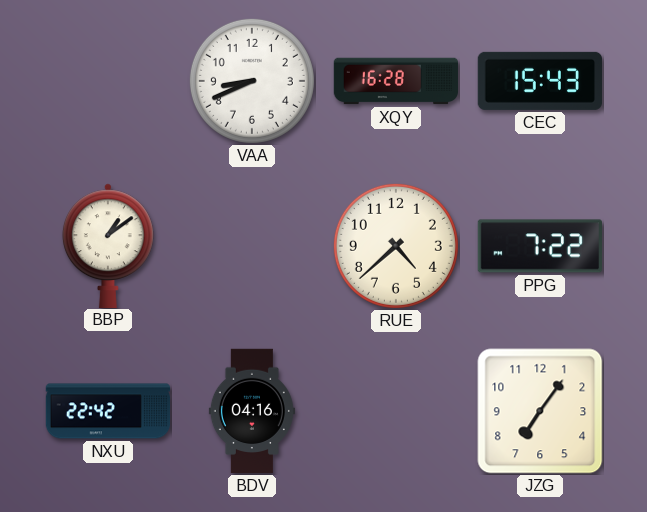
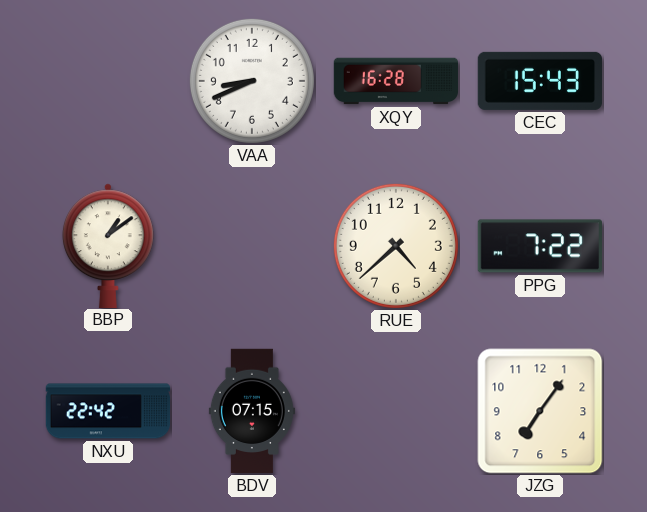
BDV: 04:16 -> 07:15 (252, 411)
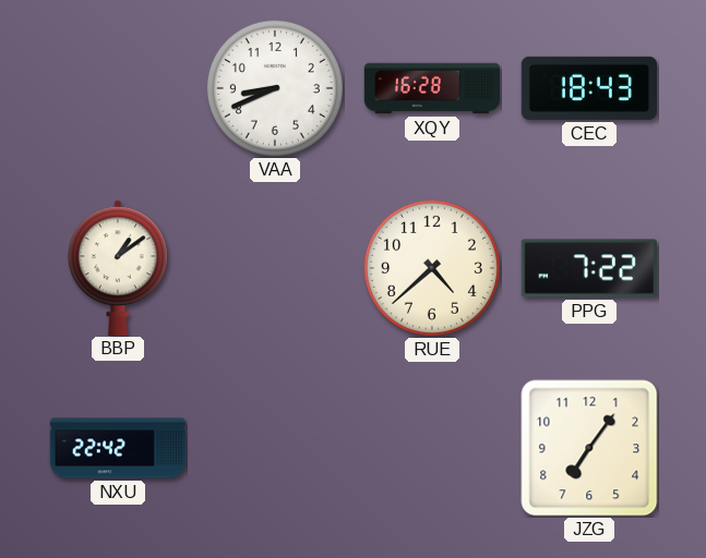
CEC: 15:43 -> 18:43 (588, 88)
BDV: 07:15 -> none (252, 411)
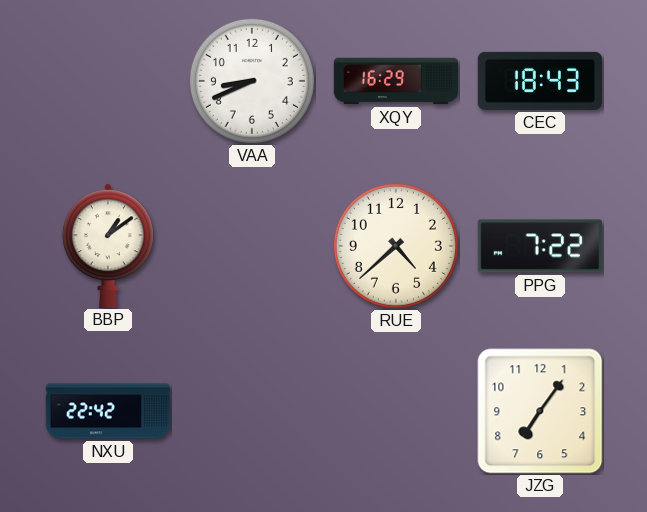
XQY: 16:28 -> 16:29 (396, 81)
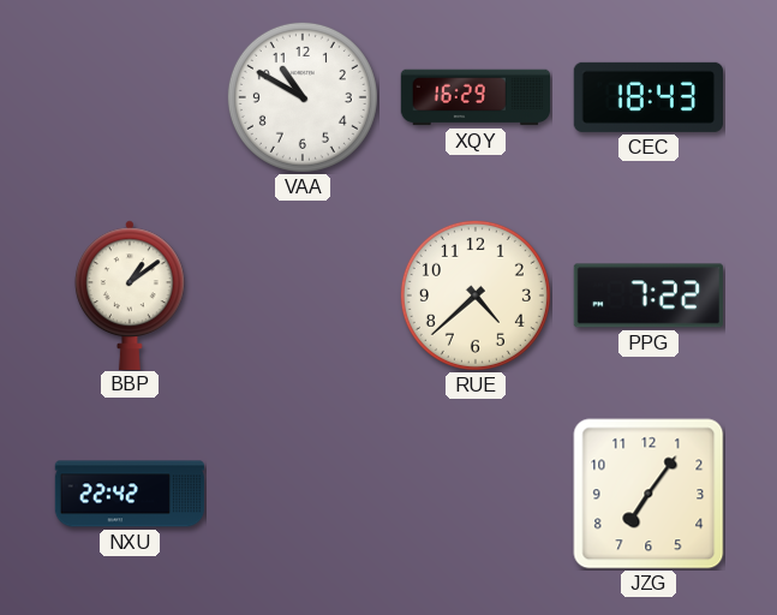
VAA: 8:41 -> 10:50 (303, 97)
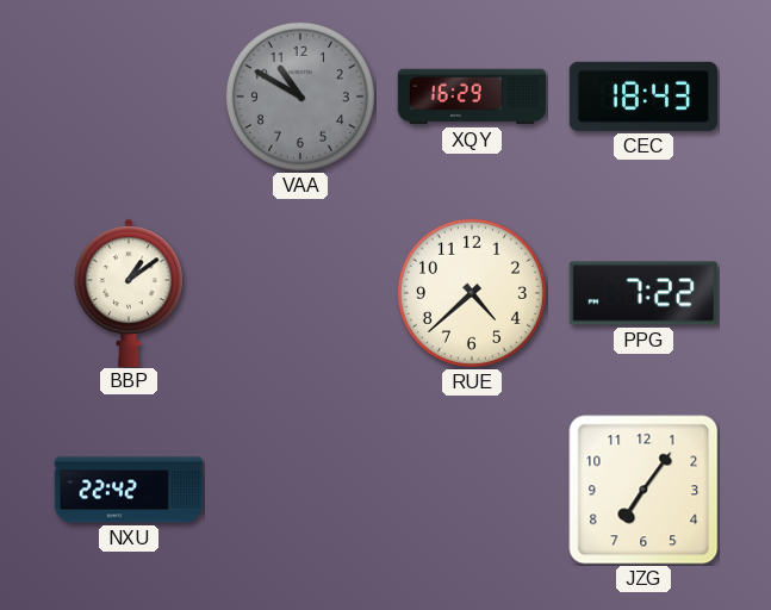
VAA dial: white -> grey (300, 97)
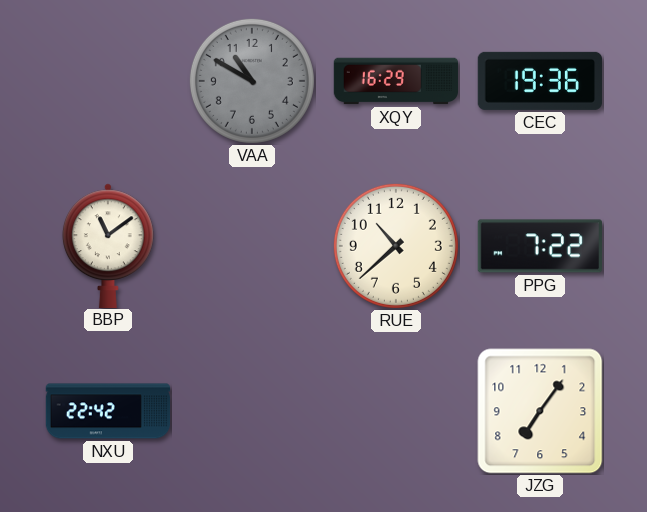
CEC: 18:43 -> 19:36 (539, 81)
BBP: 1:09 -> 11:09 (108, 245)
RUE: 4:38 -> 10:38 (396, 246)
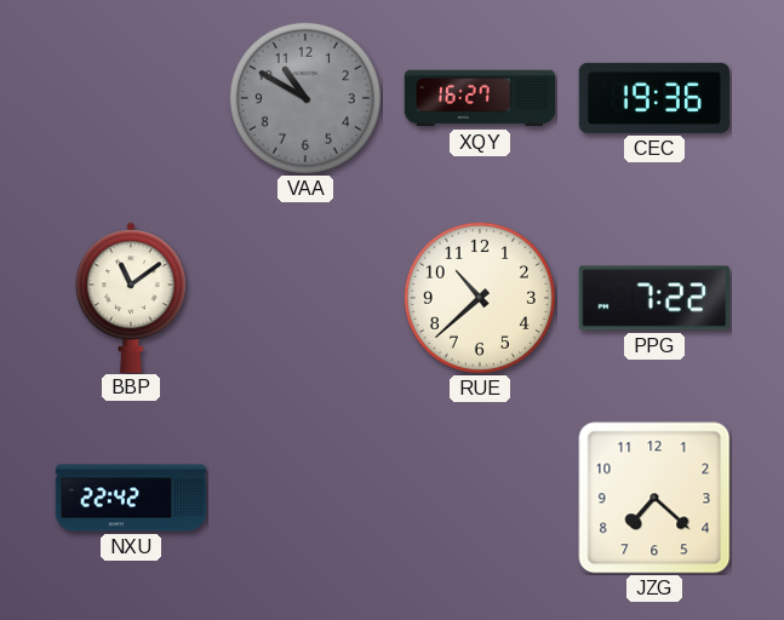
XQY: 16:29 -> 16:27 (480, 98)
JZG: 7:06 -> 7:22 (654, 498)
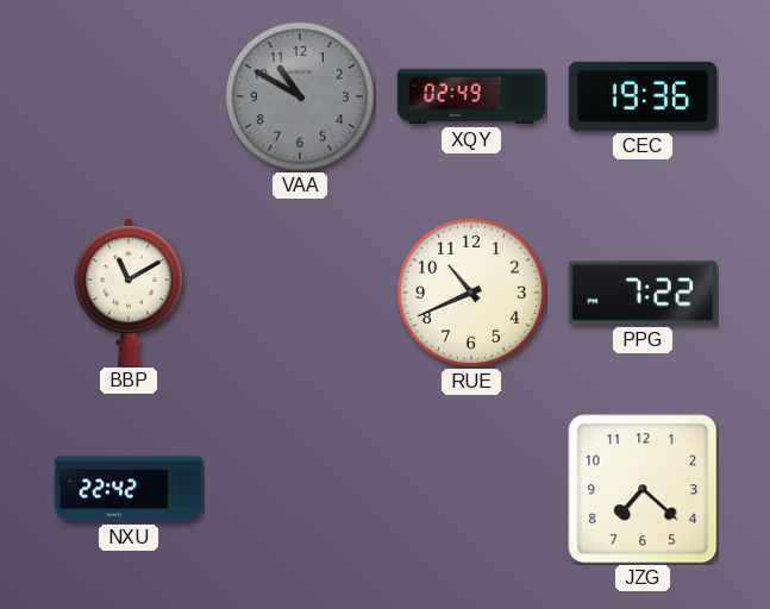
XQY: 16:27 -> 02:49 (471, 96)
BBP: 11:09 -> 11:10 (129, 291)
RUE: 10:38 -> 10:41 (471, 293)
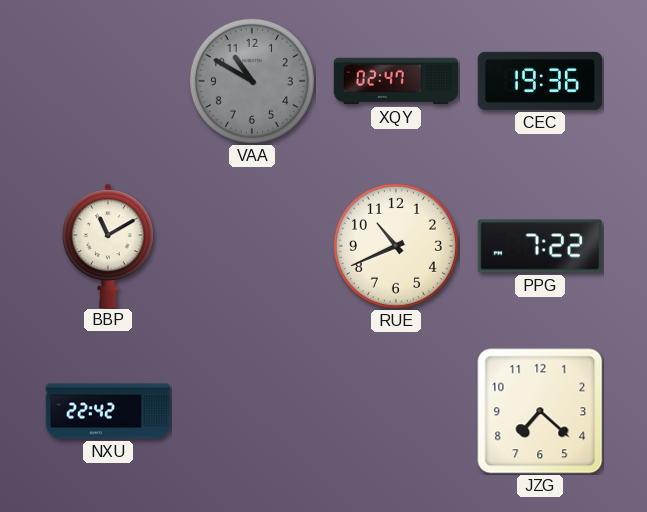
XQY: 02:49 -> 02:47 (396, 81)
